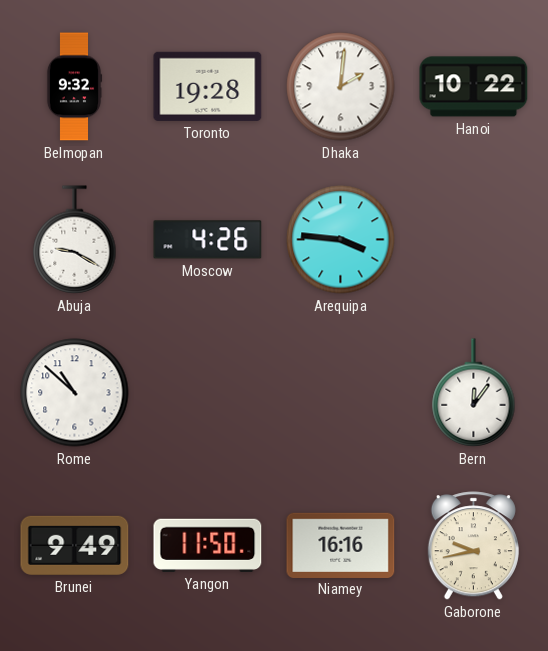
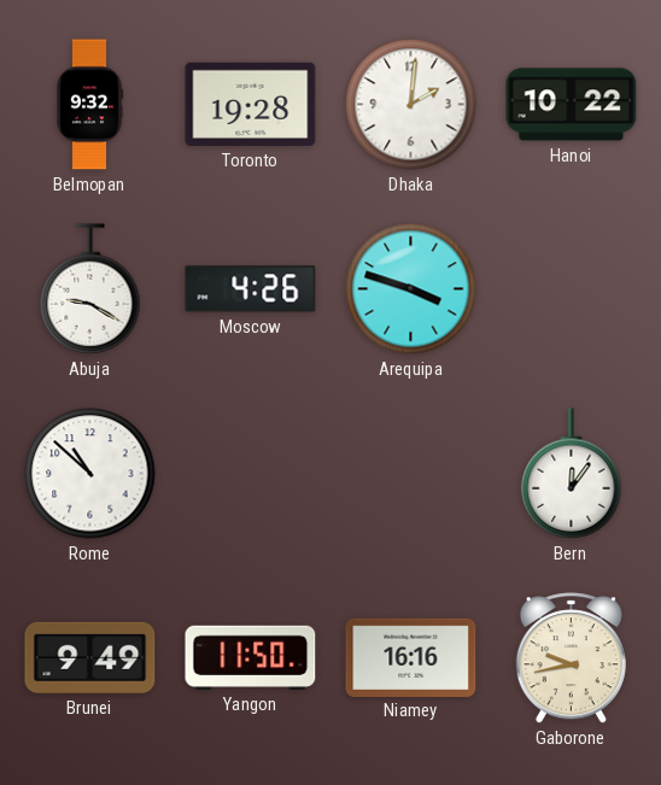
Arequipa: 3:46 -> 3:48 (411, 289)
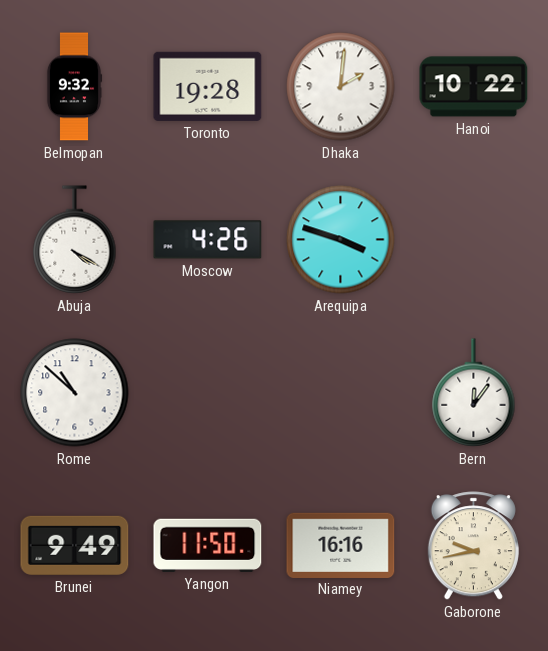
Abuja: 9:20 -> 4:20 (75, 240)
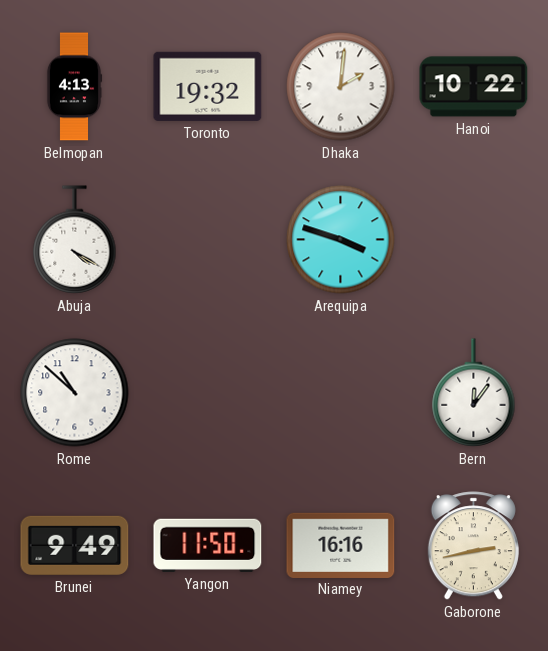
Belmopan: 9:32 -> 4:13 (74, 87)
Toronto: 19:28 -> 19:32 (208, 86)
Moscow: 4:26 -> none (208, 240)
Gaborone: 9:43 -> 2:43 (473, 546)
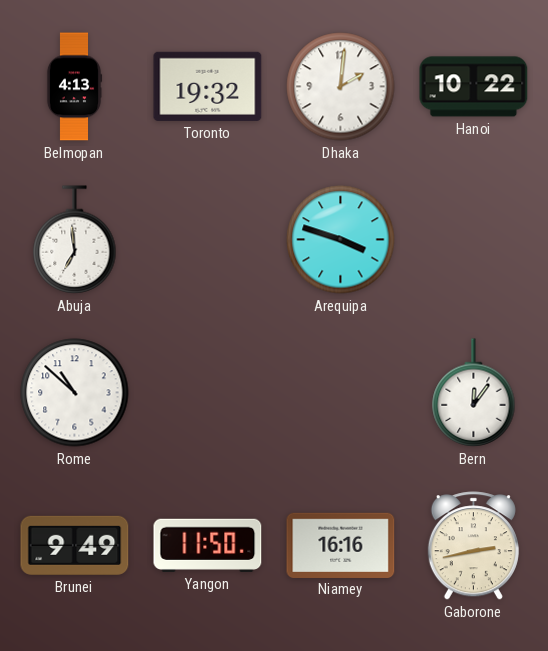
Abuja: 4:20 -> 6:59 (75, 240)
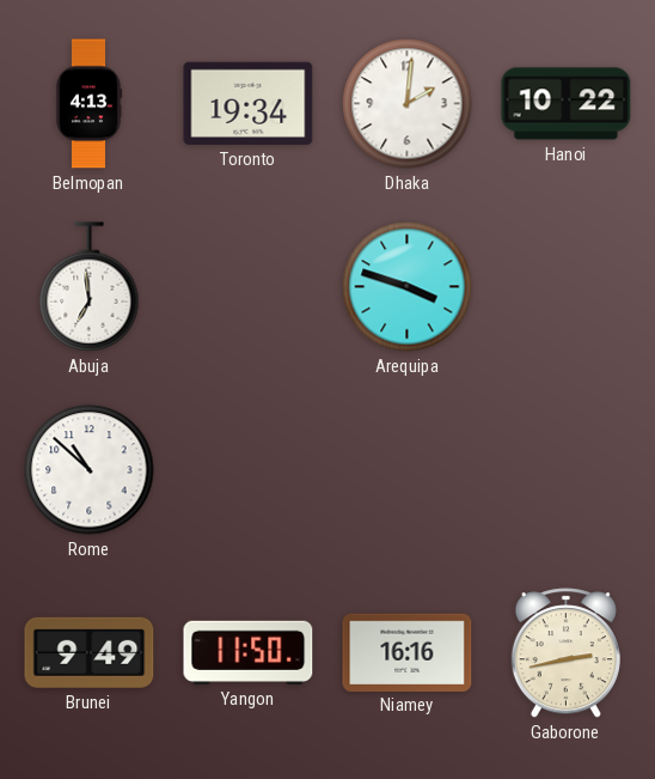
Toronto: 19:32 -> 19:34 (249, 103)
Bern: 12:06 -> none (474, 393)
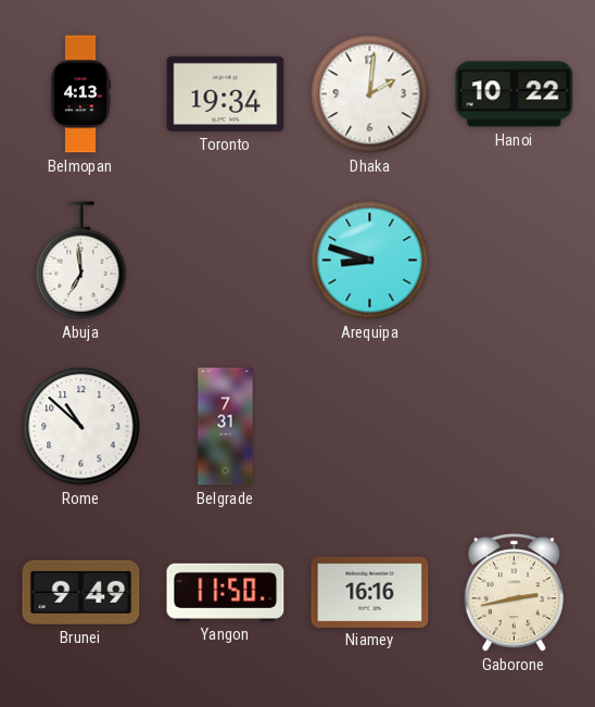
Arequipa: 3:48 -> 8:48 (370, 261)
Belgrade: none -> 7:31 (226, 427)
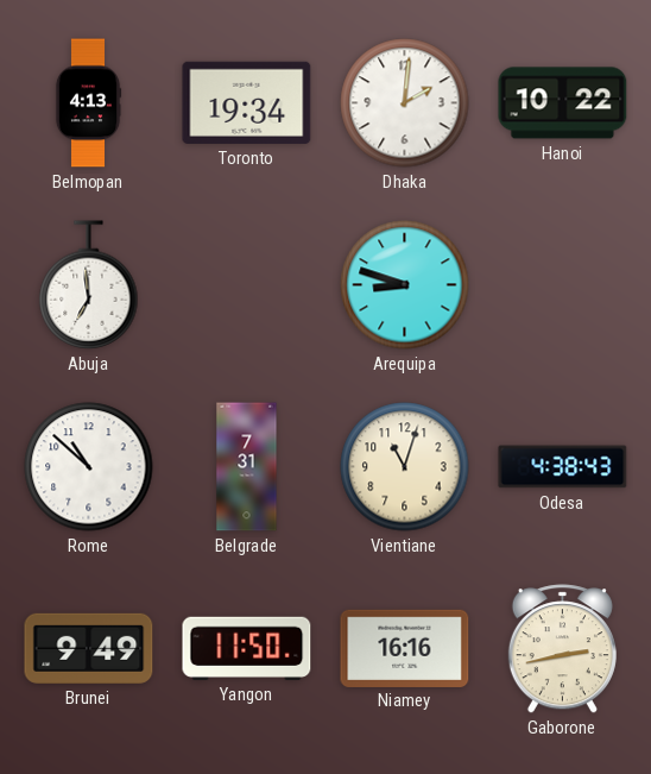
Vientiane: none -> 11:03 (405, 467)
Odesa: none -> 4:38 (563, 467)
